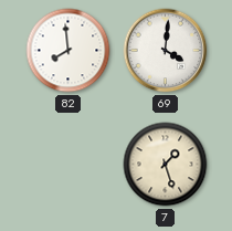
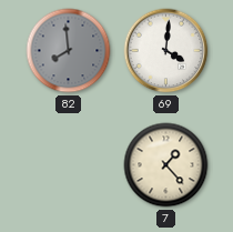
82 dial: white -> grey (69, 51)
7: 1:27 -> 1:23 (166, 165)
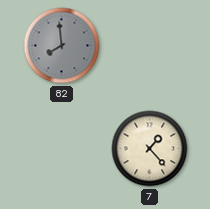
69: 4:01 -> none (166, 51)
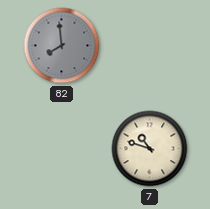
7: 1:23 -> 10:48 (150, 149)
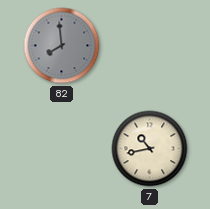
7: 10:48 -> 10:43 (150, 149)
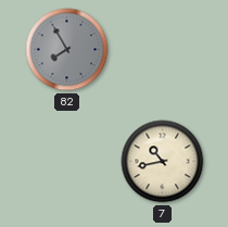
82: 7:59 -> 7:55 (67, 50)
